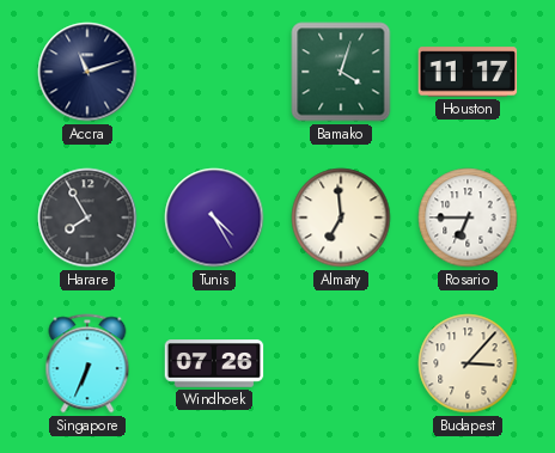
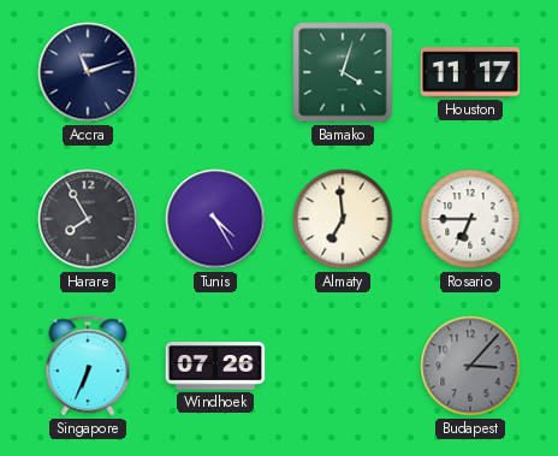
Budapest dial: cream -> grey (470, 366)
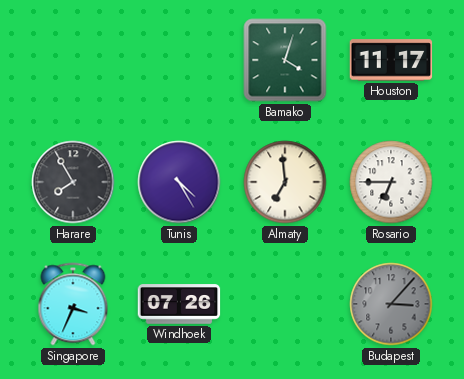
Accra: 11:12 -> none (88, 72)
Singapore: 6:34 -> 3:34 (73, 304)
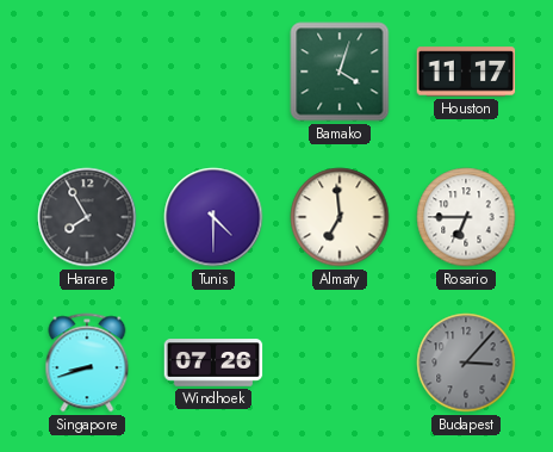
Tunis: 4:25 -> 4:30 (213, 217)
Singapore: 3:34 -> 8:42 (87, 363)
